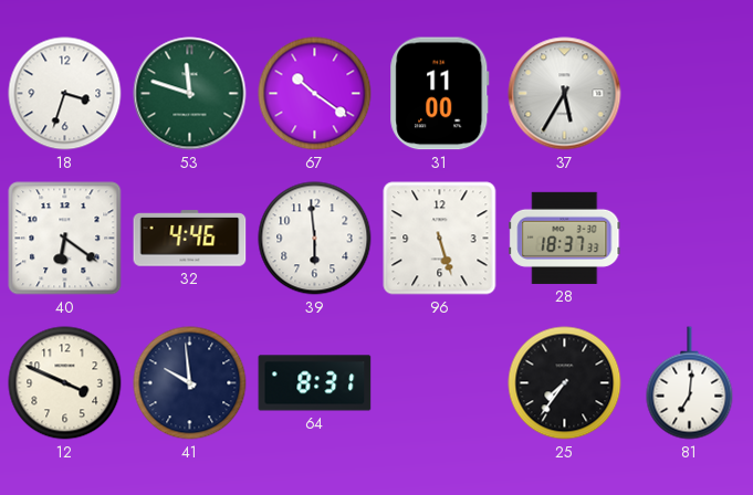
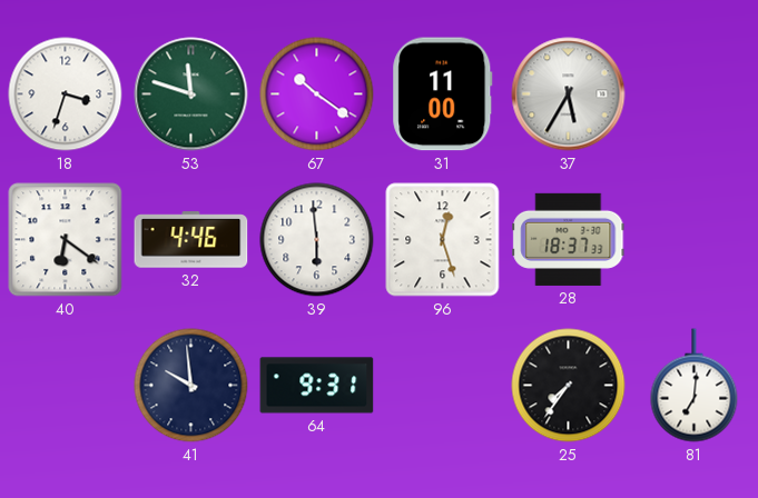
96: 5:27 -> 12:27 (443, 240)
12: 3:49 -> none (65, 383)
64: 8:31 -> 9:31 (317, 386)
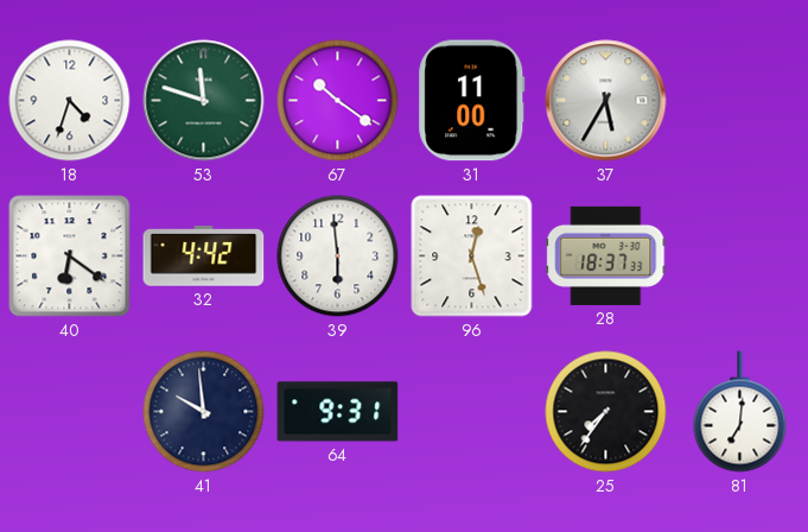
18: 3:33 -> 4:33 (70, 101)
32: 4:46 -> 4:42 (204, 256)
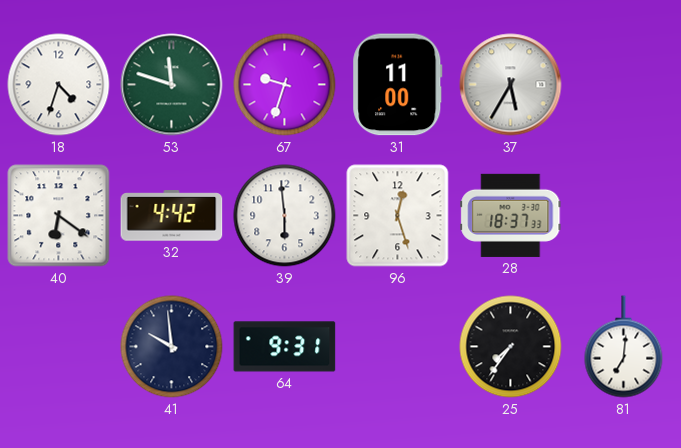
67: 10:21 -> 9:33 (285, 85)
